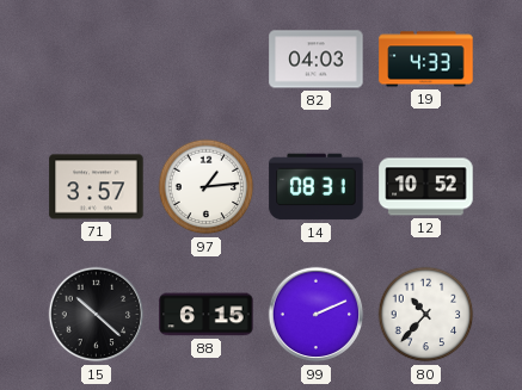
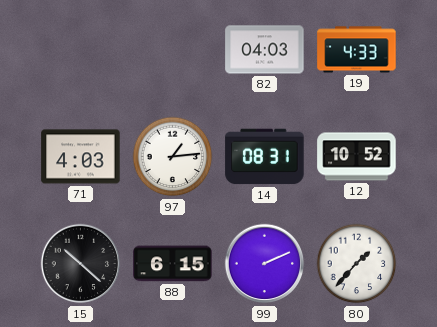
71: 3:57 -> 4:03 (81, 157)
80: 10:37 -> 1:37 (357, 264)
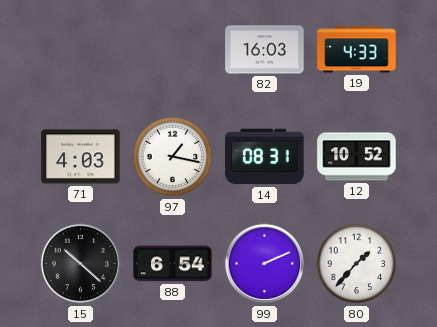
82: 04:03 -> 16:03 (265, 50)
97: 1:14 -> 1:17 (173, 157)
88: 6:15 -> 6:54 (173, 264)
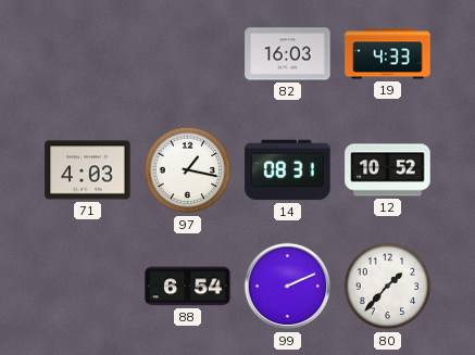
15: 10:22 -> none (81, 264)
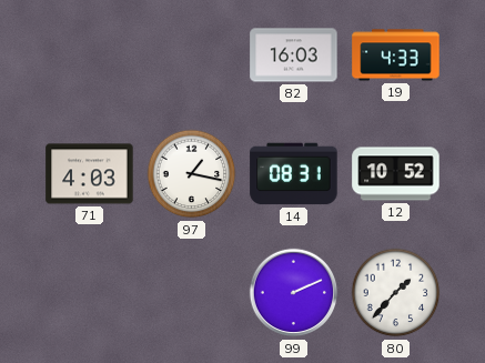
88: 6:54 -> none (188, 287)
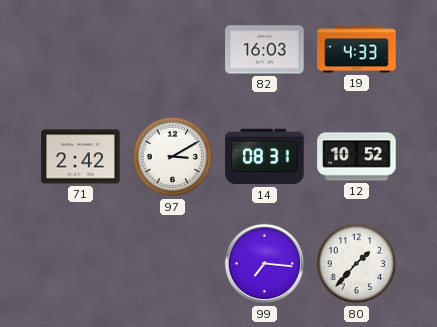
71: 4:03 -> 2:42 (81, 157)
97: 1:17 -> 3:10 (173, 157)
99: 2:11 -> 7:16 (265, 264)
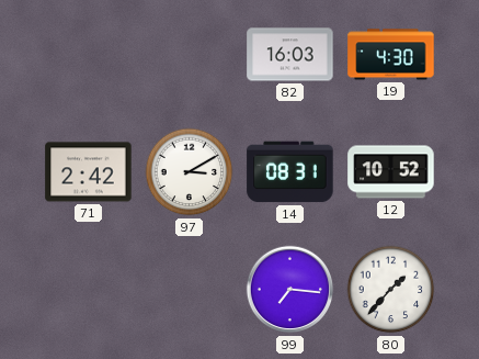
19: 4:33 -> 4:30 (391, 55)
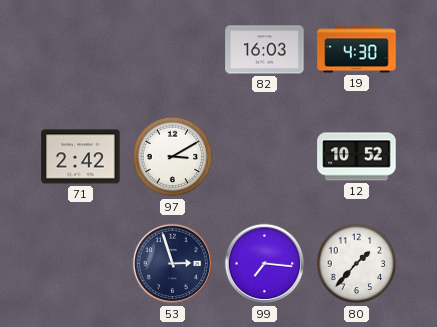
14: 08:31 -> none (290, 172)
53: none -> 2:57 (173, 264)
